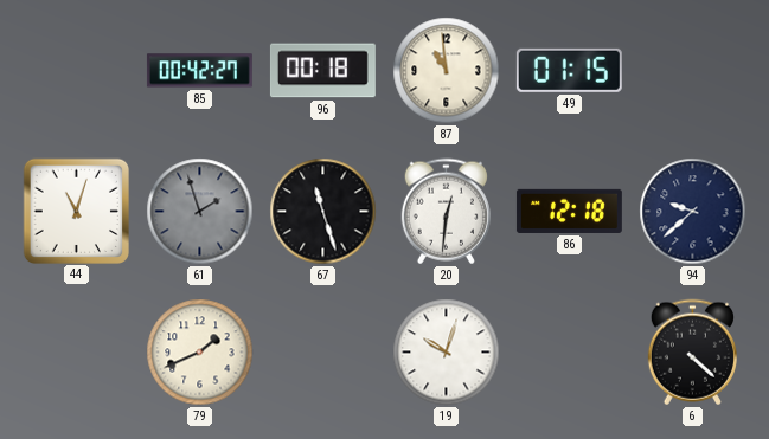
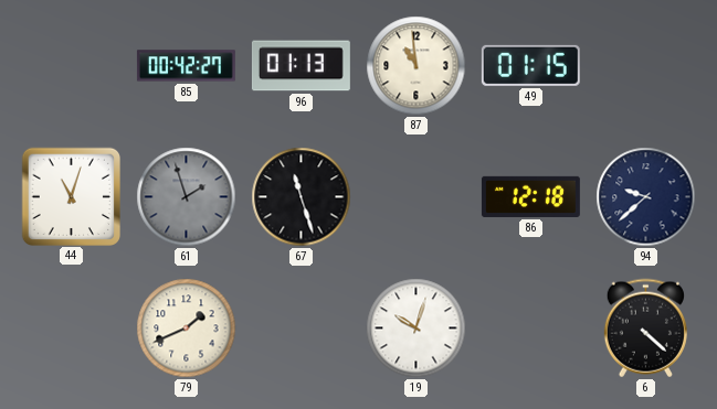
96: 00:18 -> 01:13 (300, 66)
20: 12:31 -> none (446, 212)
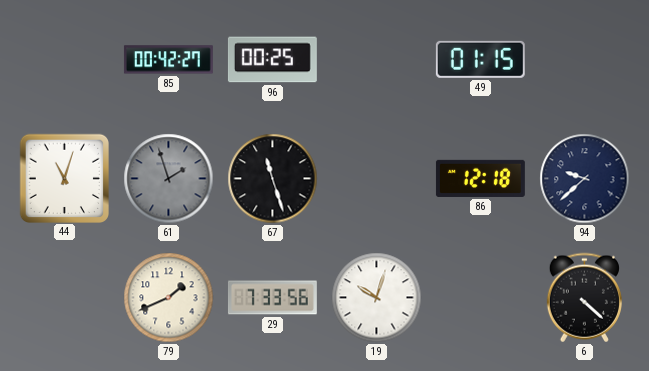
96: 01:13 -> 00:25 (272, 60)
87: 10:59 -> none (417, 66)
29: none -> 7:33 (272, 298)
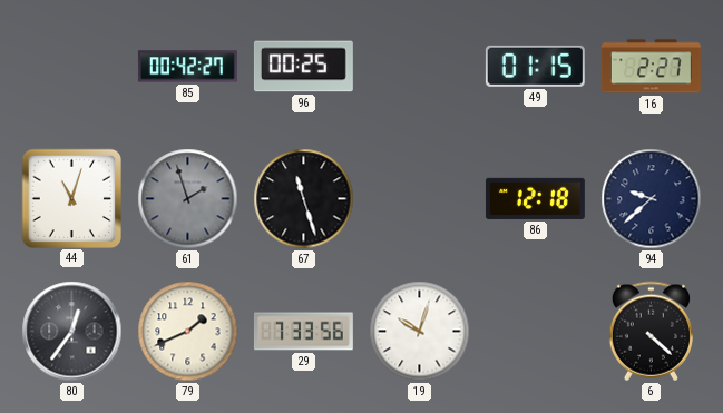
16: none -> 2:27 (651, 67)
80: none -> 12:36 (72, 332)
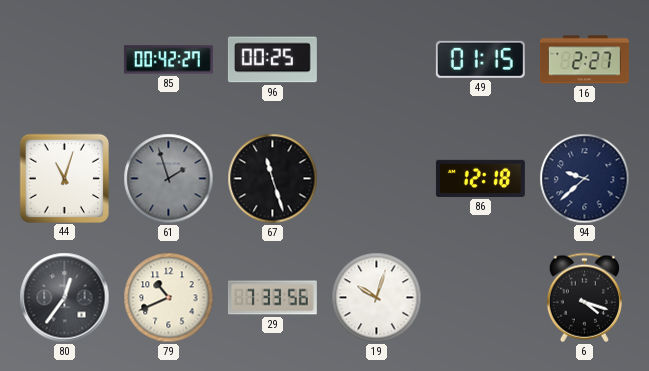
79: 1:41 -> 10:41 (169, 298)
6: 4:22 -> 4:18 (584, 298)
